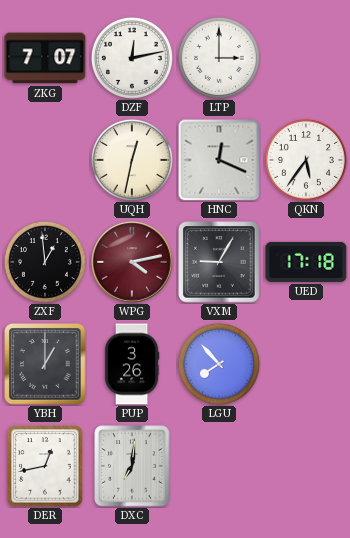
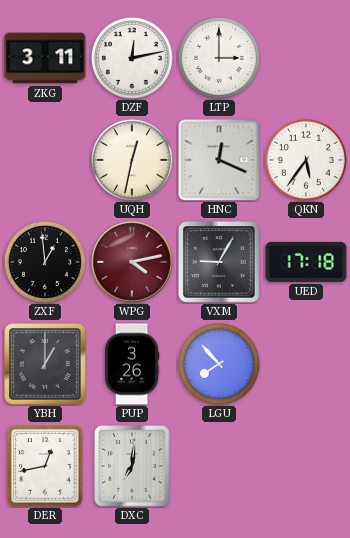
ZKG: 7:07 -> 3:11 (45, 58)
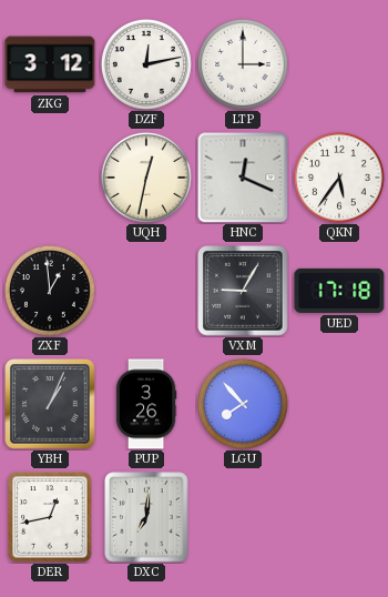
ZKG: 3:11 -> 3:12 (50, 64)
WPG: 4:13 -> none (132, 262)
YBH: 1:00 -> 1:04 (50, 404)
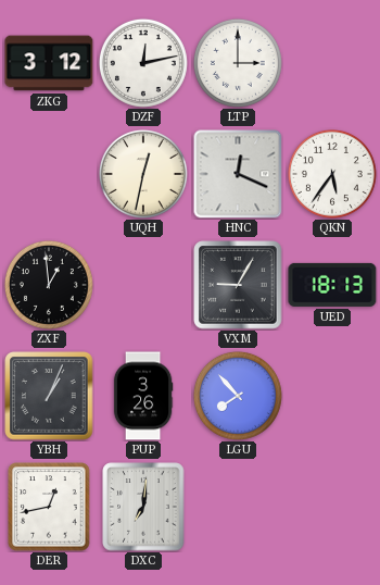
UED: 17:18 -> 18:13 (332, 285)
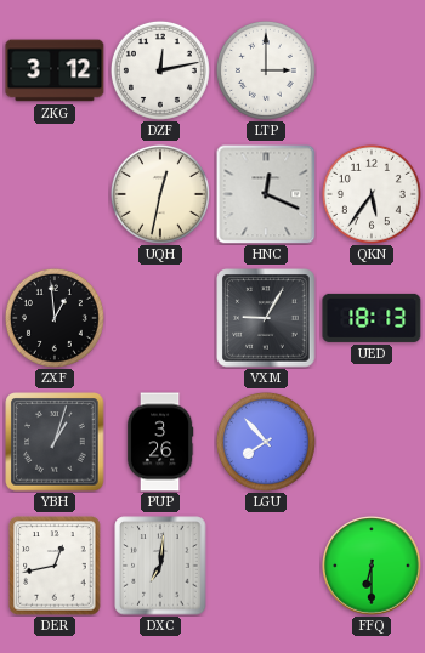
YBH: 1:04 -> 1:03 (55, 442)
FFQ: none -> 6:30 (372, 566)
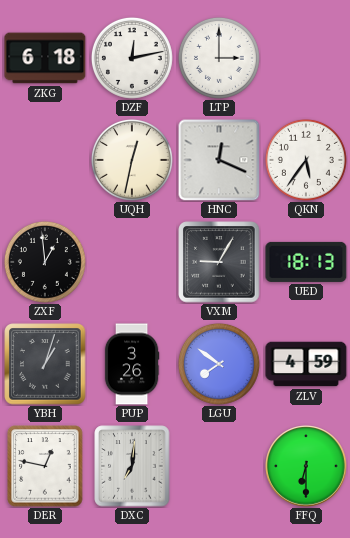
ZKG: 3:12 -> 6:18 (45, 58)
LGU: 7:53 -> 7:51 (219, 364)
ZLV: none -> 4:59 (306, 364)
DER: 12:43 -> 12:47 (45, 466)
